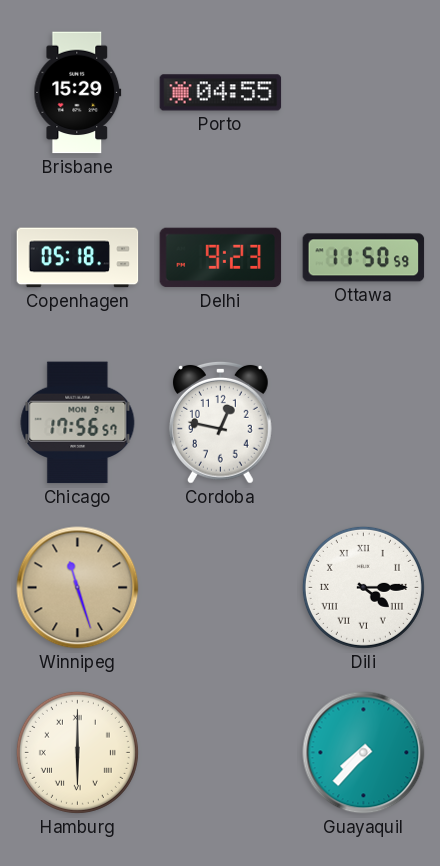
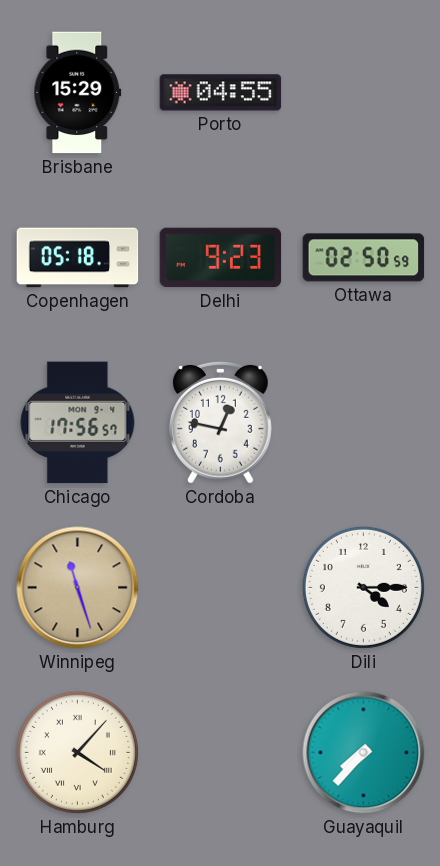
Ottawa: 11:50 -> 02:50 (364, 258)
Dili numerals: Roman -> Arabic (363, 587)
Hamburg: 6:00 -> 4:07 (77, 752)
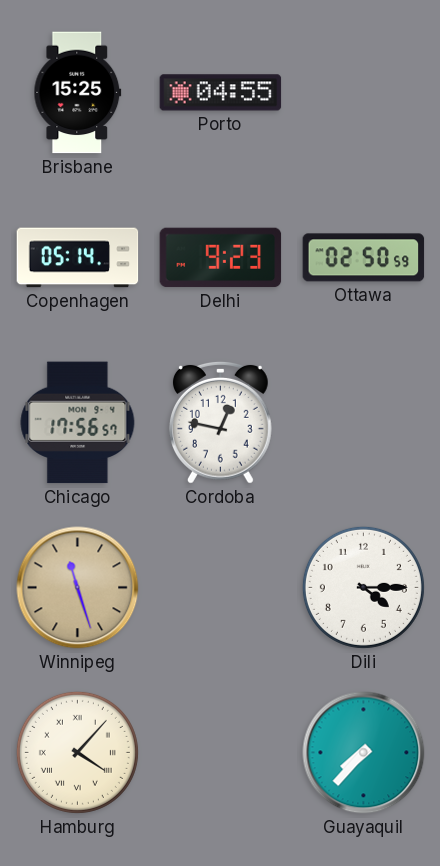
Brisbane: 15:29 -> 15:25 (78, 93)
Copenhagen: 05:18 -> 05:14 (78, 258)
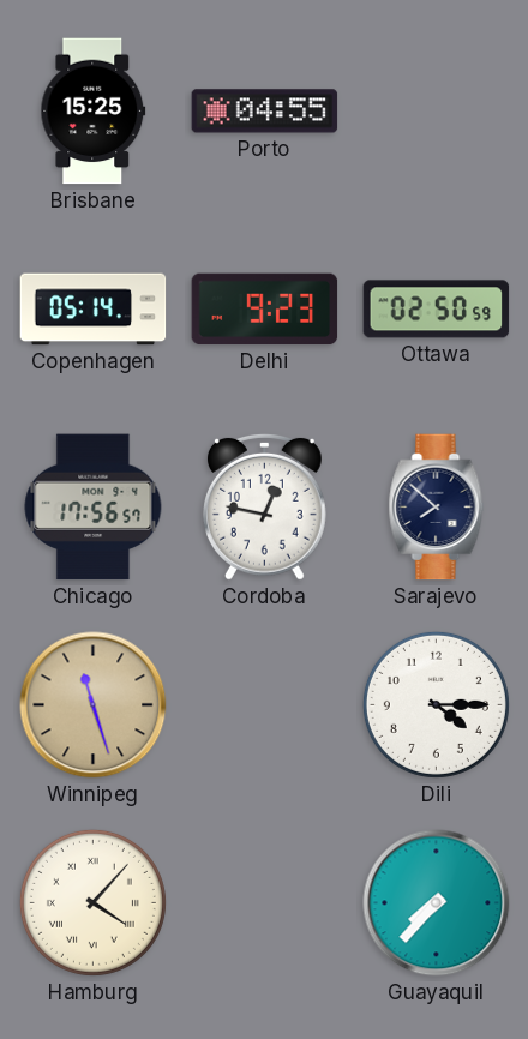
Sarajevo: none -> 7:52 (437, 508)
